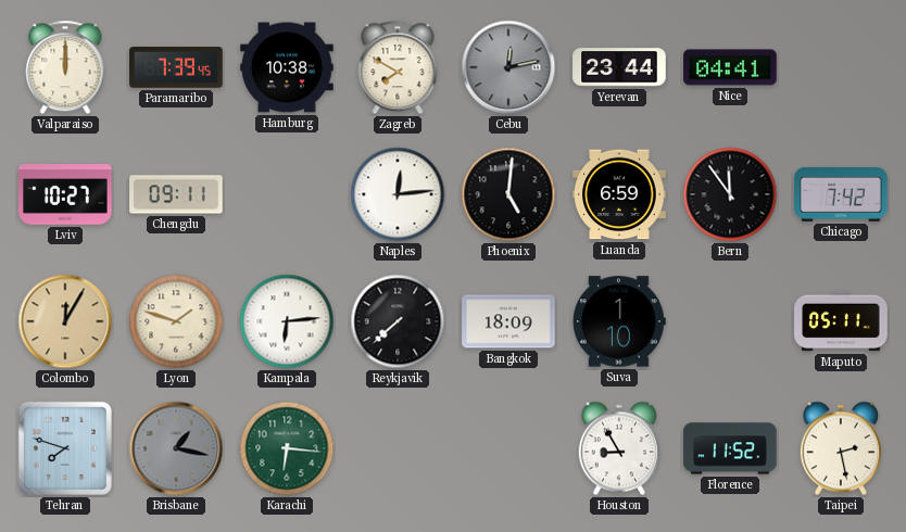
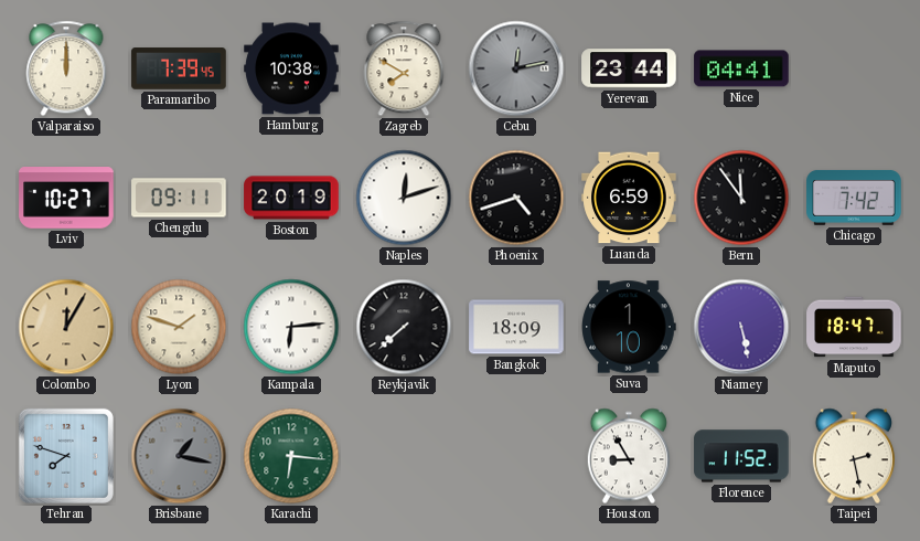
Boston: none -> 20:19 (291, 198)
Naples: 12:14 -> 12:12 (404, 198)
Phoenix: 5:01 -> 4:42 (516, 198)
Niamey: none -> 5:28 (741, 327)
Maputo: 05:11 -> 18:47 (854, 327)
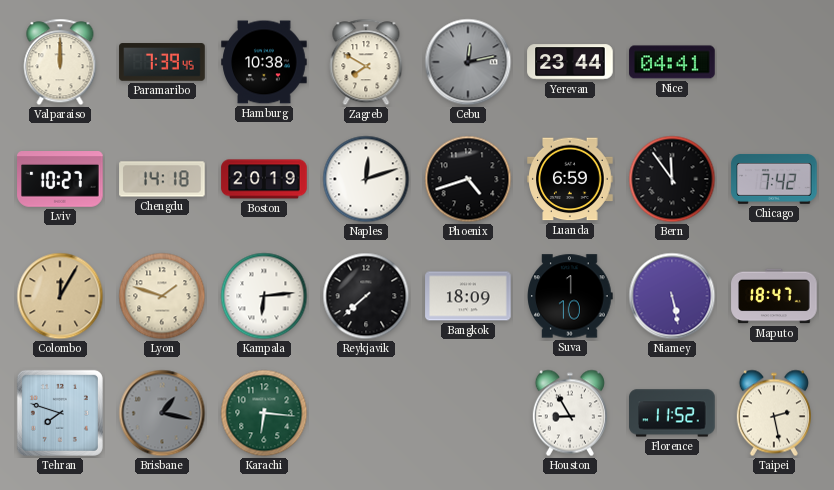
Chengdu: 09:11 -> 14:18 (162, 179)
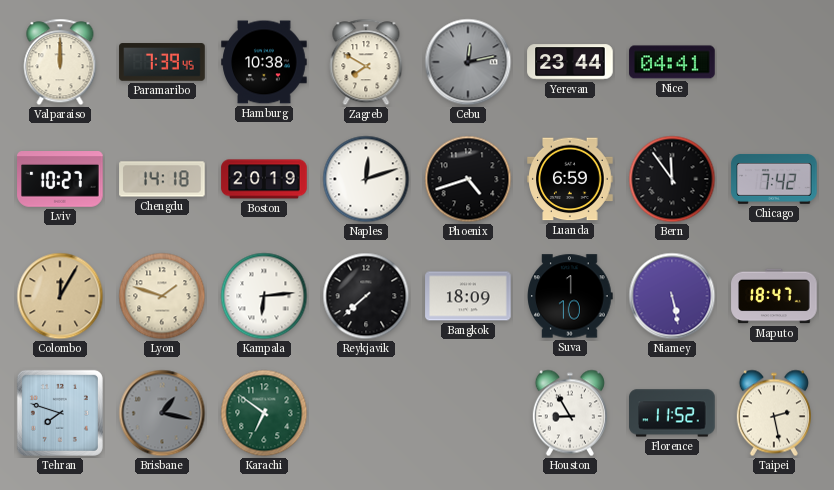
Karachi: 6:16 -> 6:51 (264, 413)
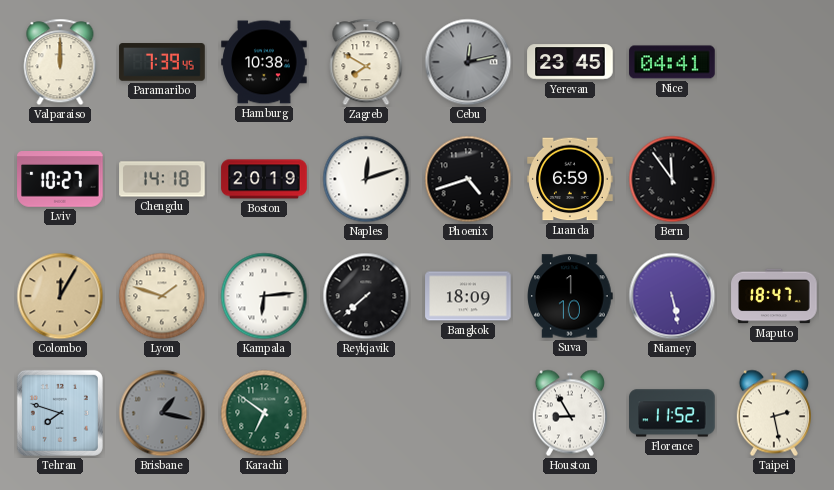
Yerevan: 23:44 -> 23:45 (570, 62)
Chicago: 7:42 -> none (774, 179)
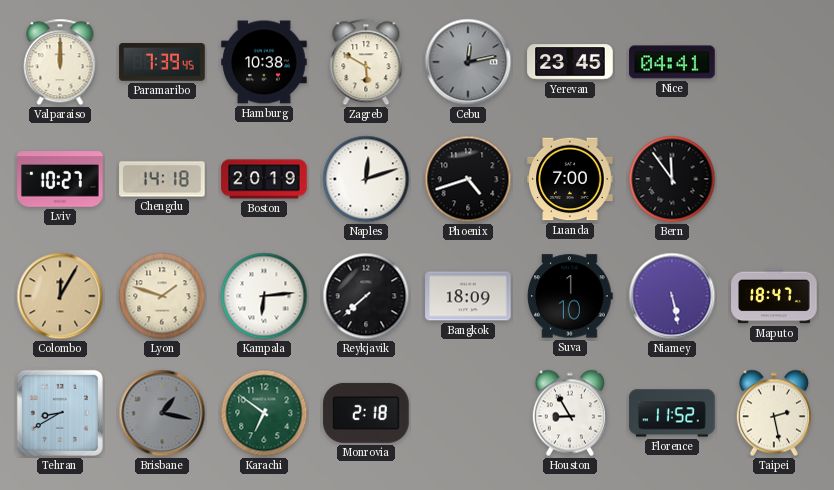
Zagreb: 7:50 -> 5:50 (366, 62)
Luanda: 6:59 -> 7:00 (570, 179)
Tehran: 7:48 -> 8:40 (60, 413)
Monrovia: none -> 2:18 (366, 413)
